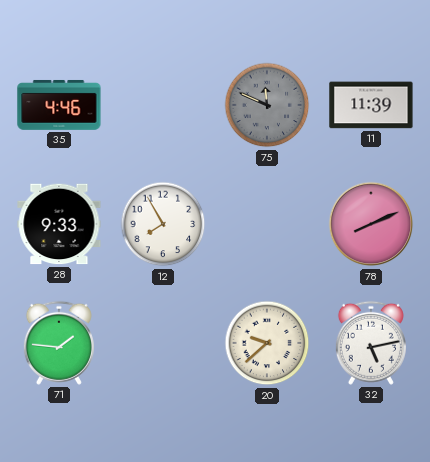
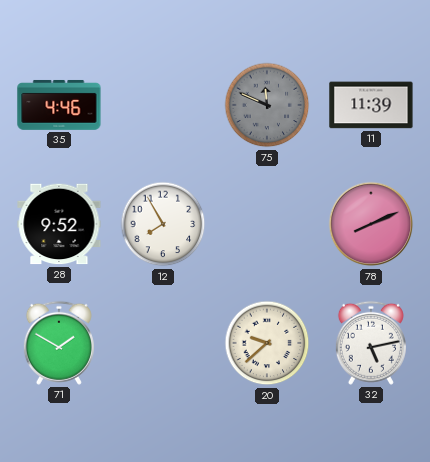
28: 9:33 -> 9:52 (59, 224)
71: 1:46 -> 1:50 (59, 343)
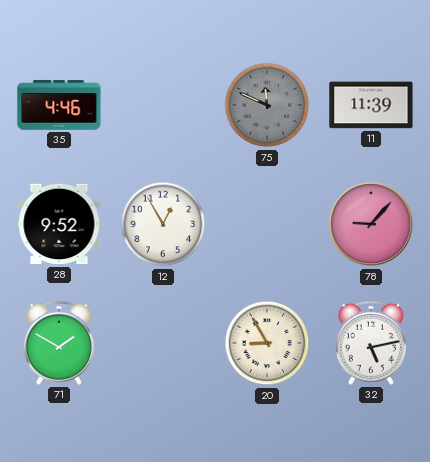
12: 7:55 -> 12:55 (163, 224)
78: 8:11 -> 9:07 (371, 224)
20: 9:38 -> 8:55 (267, 343)
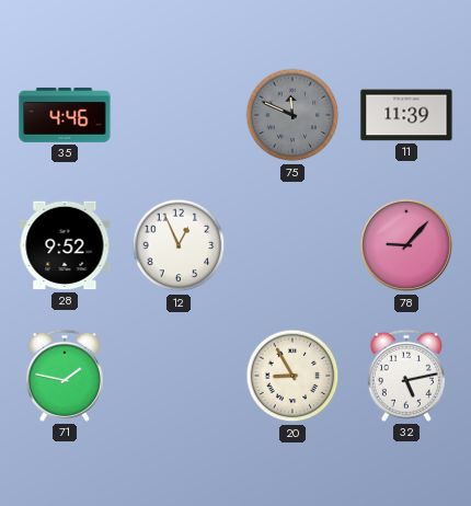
12: 12:55 -> 12:56 (179, 245)
71: 1:50 -> 1:47 (65, 376)
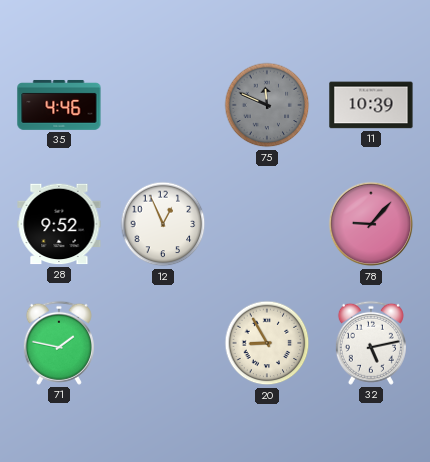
11: 11:39 -> 10:39 (371, 105)
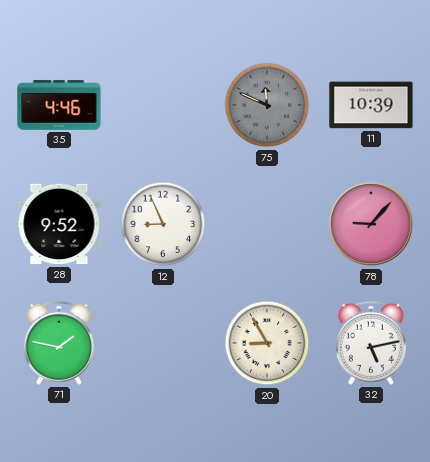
12: 12:56 -> 8:56 (163, 224)
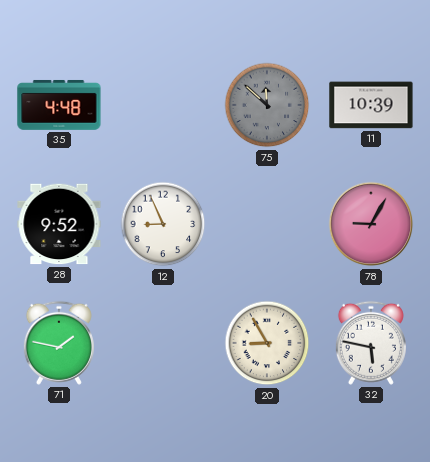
35: 4:46 -> 4:48 (59, 105)
75: 11:49 -> 11:52 (267, 105)
78: 9:07 -> 9:05 (371, 224)
32: 5:13 -> 5:47 (371, 343)
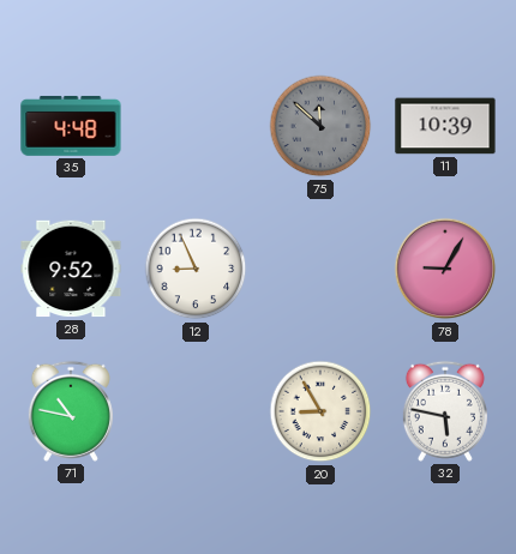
71: 1:47 -> 10:47 (71, 411)
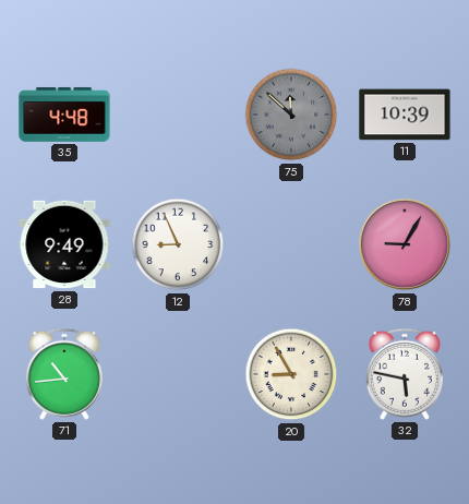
28: 9:52 -> 9:49 (64, 244)
71: 10:47 -> 10:44 (64, 374)
